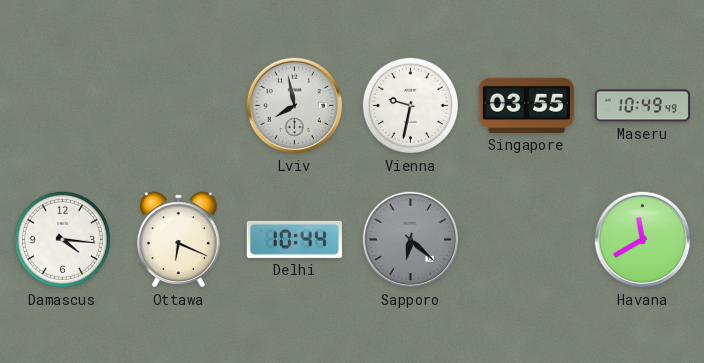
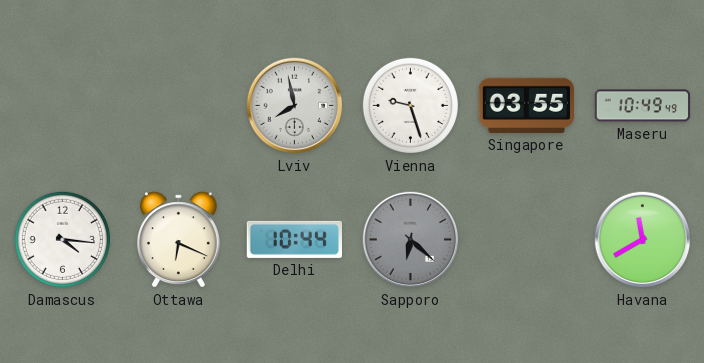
Vienna: 9:32 -> 9:27 (410, 105)
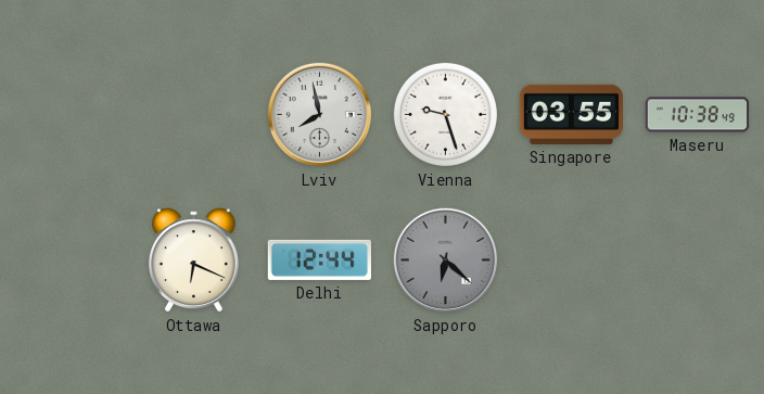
Maseru: 10:49 -> 10:38 (698, 115)
Damascus: 4:16 -> none (62, 239)
Delhi: 10:44 -> 12:44 (319, 259)
Havana: 11:40 -> none (643, 240)
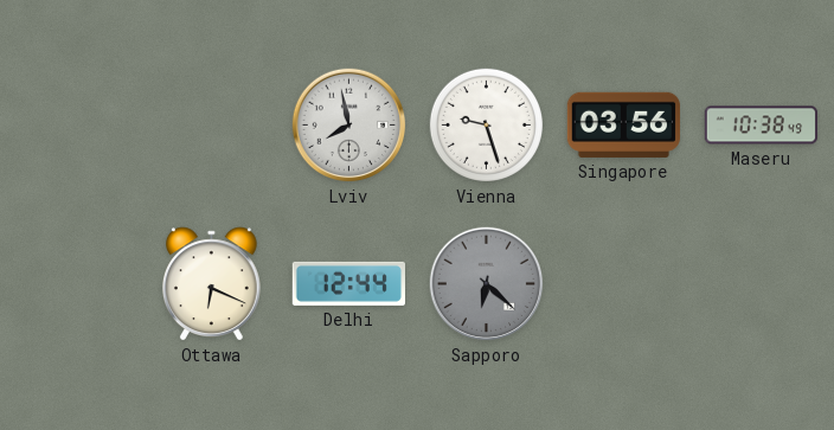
Singapore: 03:55 -> 03:56 (623, 124)
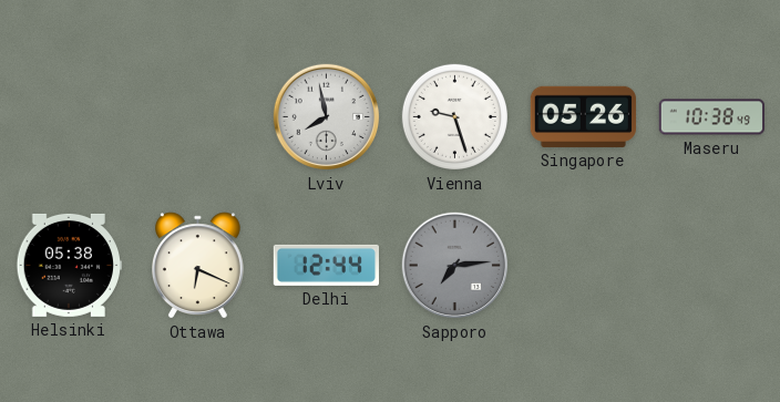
Singapore: 03:56 -> 05:26 (583, 116)
Helsinki: none -> 05:38 (69, 265)
Sapporo: 6:22 -> 7:14 (455, 266)
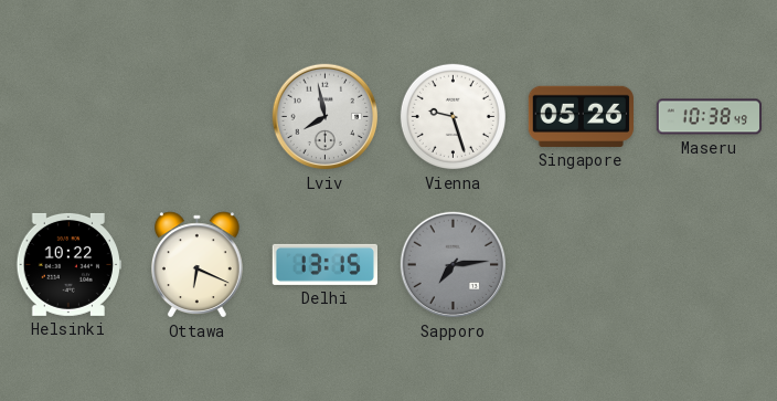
Helsinki: 05:38 -> 10:22 (68, 264)
Delhi: 12:44 -> 13:15 (324, 264)
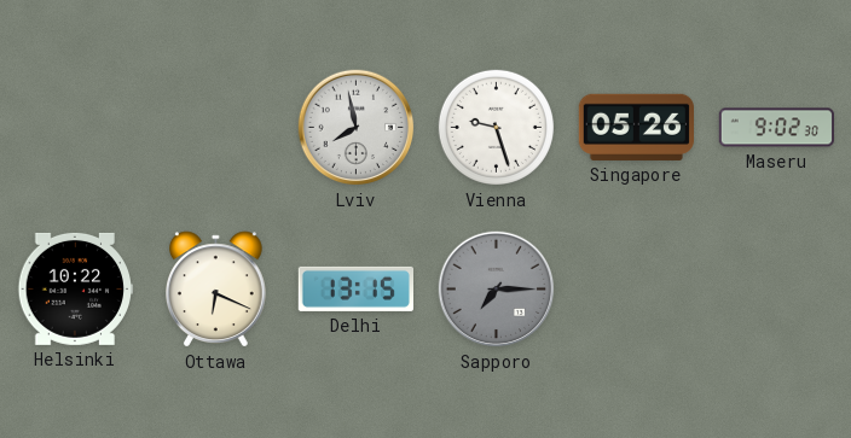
Maseru: 10:38 -> 9:02 (777, 128)
Sapporo: 7:14 -> 7:15 (497, 290)
